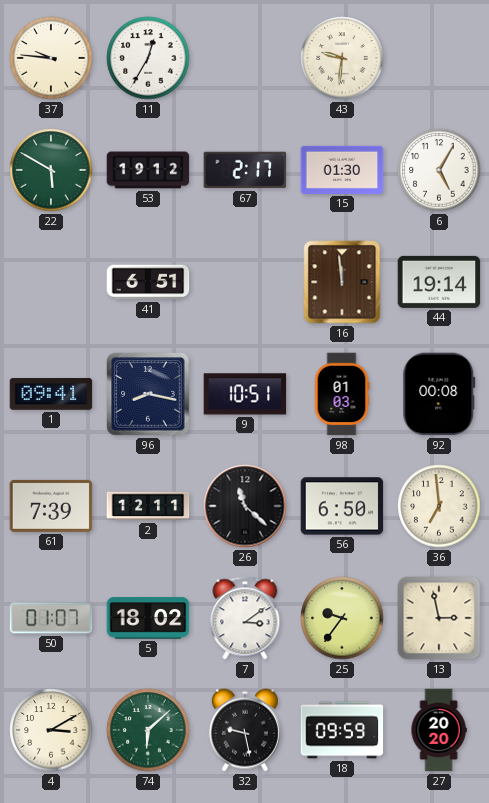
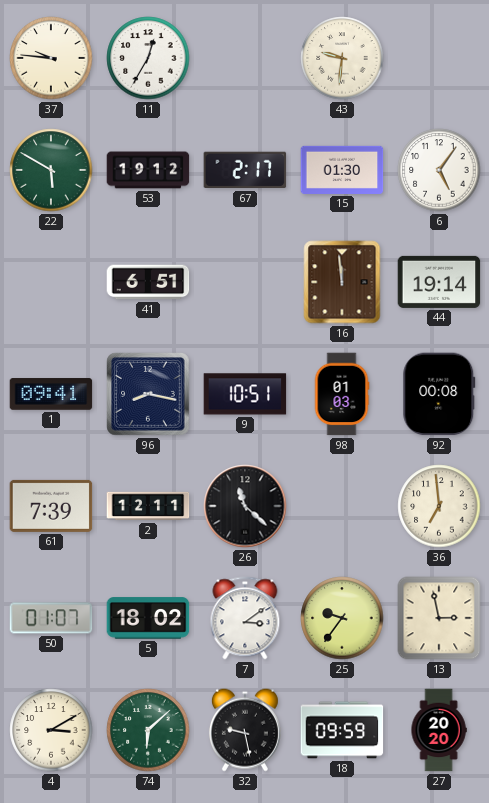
6: 5:05 -> 5:06 (439, 170)
56: 6:50 -> none (342, 506)
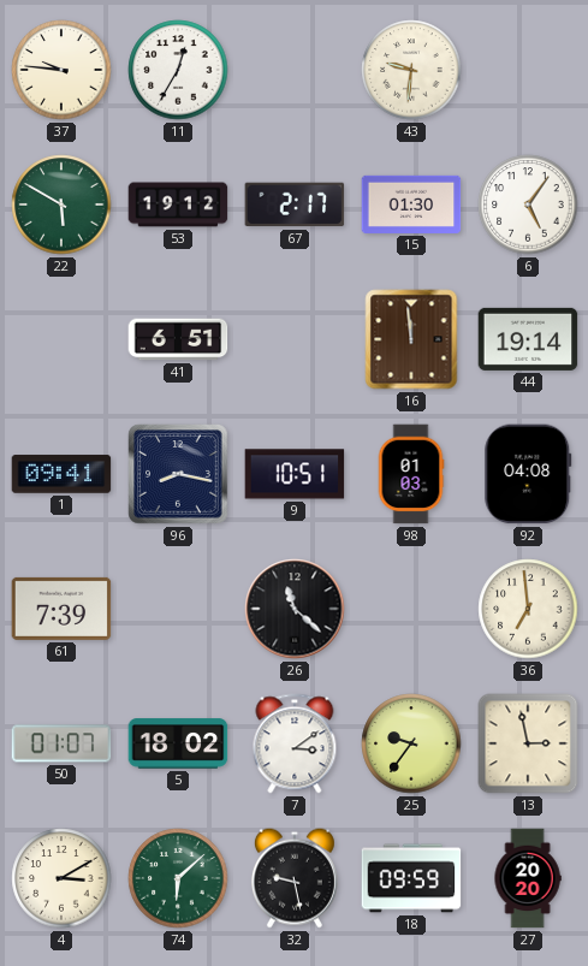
92: 00:08 -> 04:08 (528, 474)
2: 12:11 -> none (148, 506)
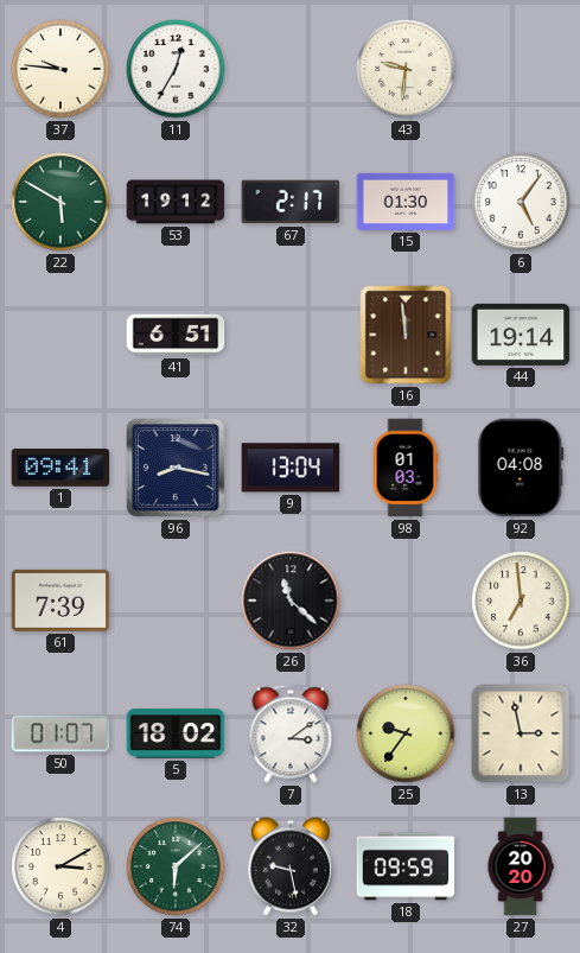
9: 10:51 -> 13:04 (291, 468)
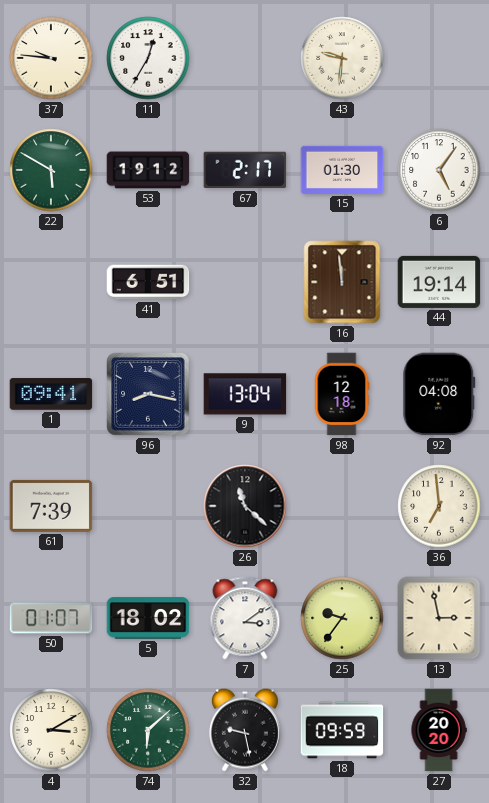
98: 01:03 -> 12:18 (342, 394)
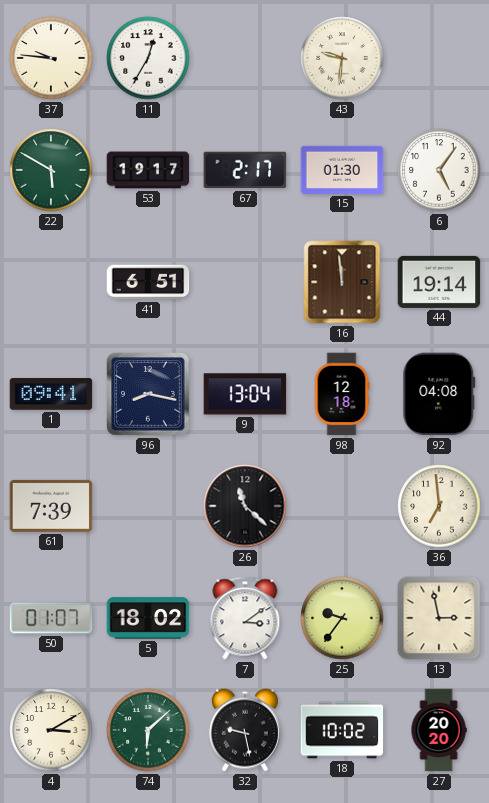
53: 19:12 -> 19:17 (148, 170)
18: 09:59 -> 10:02 (342, 730)
